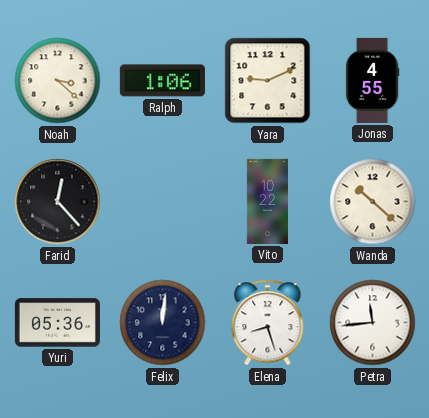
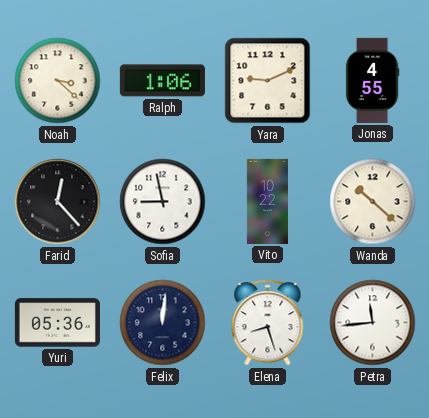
Sofia: none -> 8:58 (163, 202)
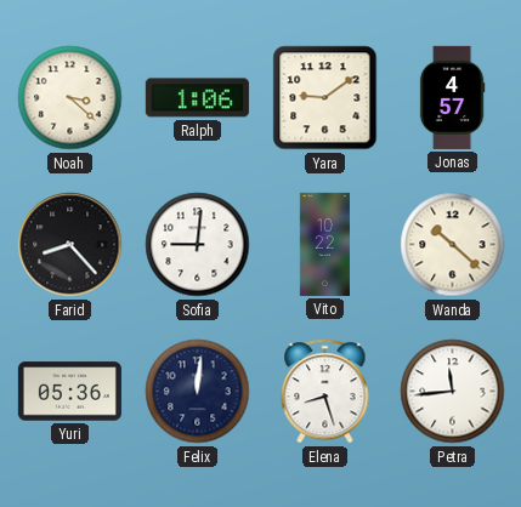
Yara: 9:11 -> 9:09 (325, 98)
Jonas: 4:55 -> 4:57 (452, 97)
Farid: 12:23 -> 8:23 (70, 245)
Sofia: 8:58 -> 9:01 (198, 245)
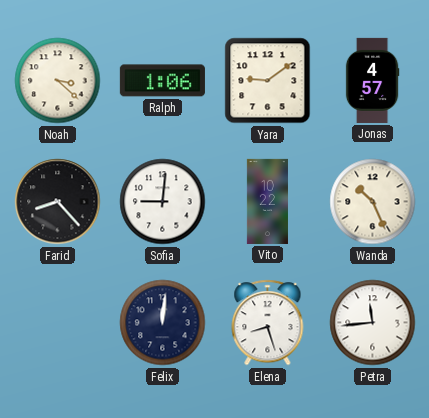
Wanda: 10:22 -> 10:26 (373, 202)
Yuri: 05:36 -> none (69, 392)
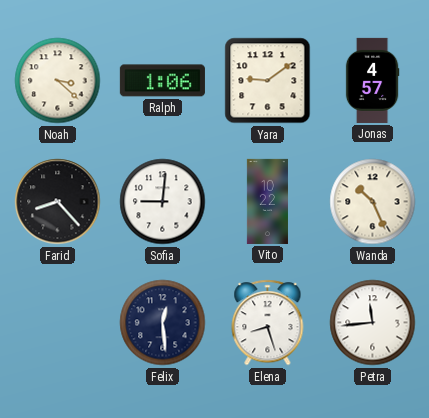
Felix: 12:01 -> 12:29 (163, 323)
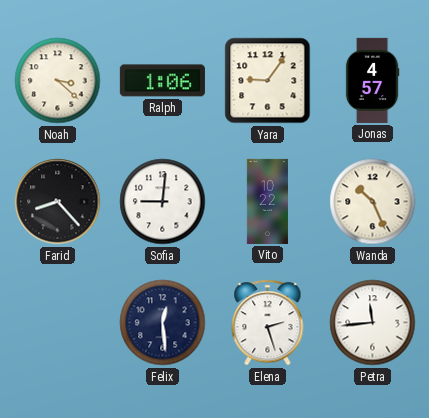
Yara: 9:09 -> 9:06 (268, 81)
Elena: 8:27 -> 2:27 (268, 323)
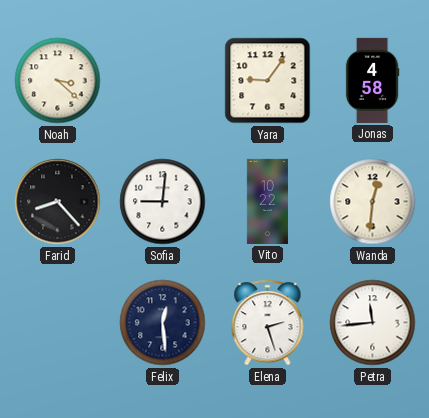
Ralph: 1:06 -> none (162, 81)
Jonas: 4:57 -> 4:58 (372, 80)
Wanda: 10:26 -> 12:31 (373, 202)
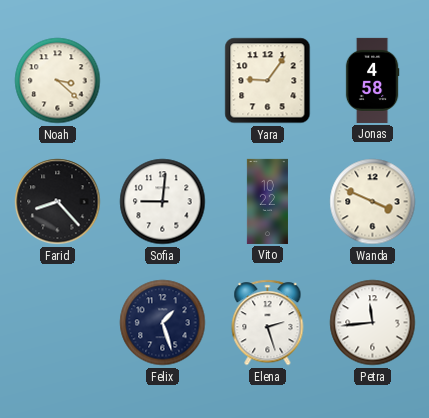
Wanda: 12:31 -> 3:49 (373, 202)
Felix: 12:29 -> 1:27 (163, 323)
